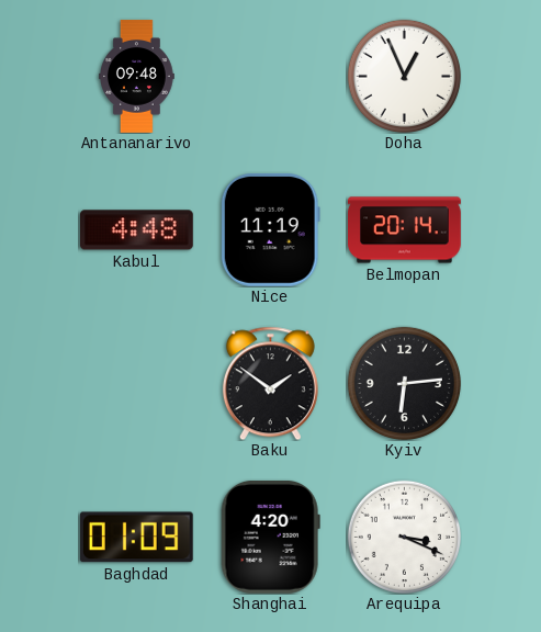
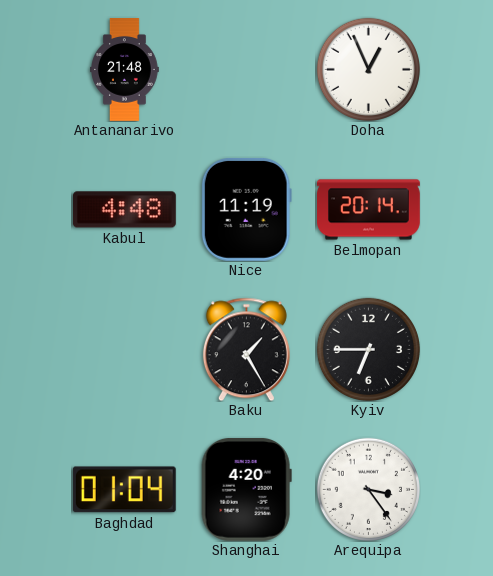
Antananarivo: 09:48 -> 21:48 (125, 70)
Baku: 1:51 -> 1:25 (246, 349)
Kyiv: 6:14 -> 6:45 (368, 349)
Baghdad: 01:09 -> 01:04 (124, 490)
Arequipa: 3:19 -> 3:24 (368, 489)
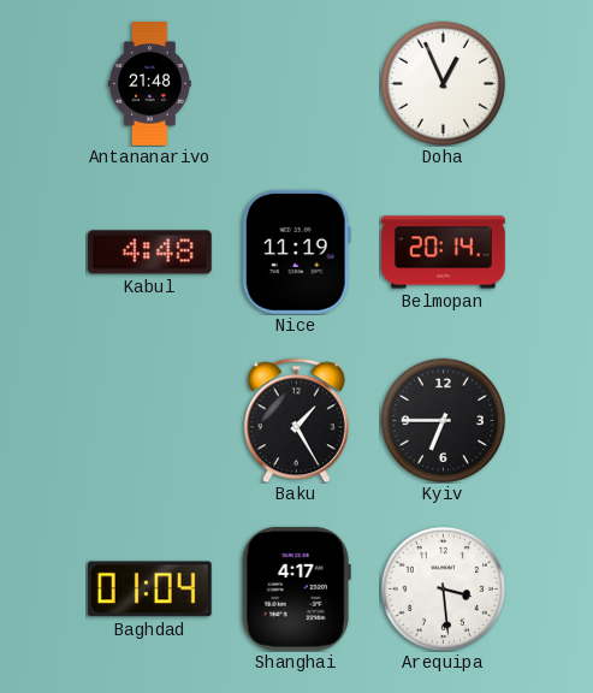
Shanghai: 4:20 -> 4:17 (296, 588)
Arequipa: 3:24 -> 3:29 (443, 588)
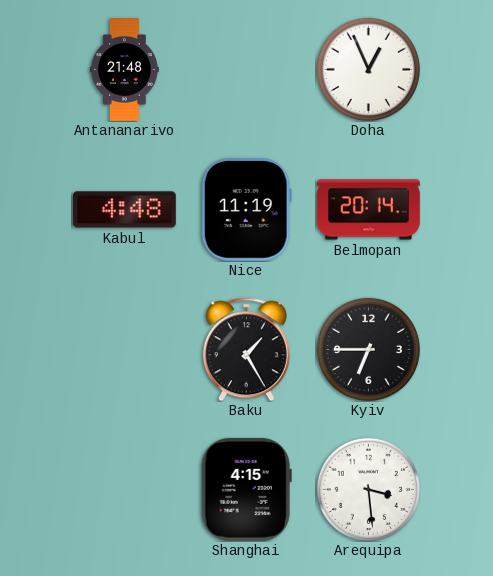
Baghdad: 01:04 -> none (149, 590)
Shanghai: 4:17 -> 4:15 (246, 489)
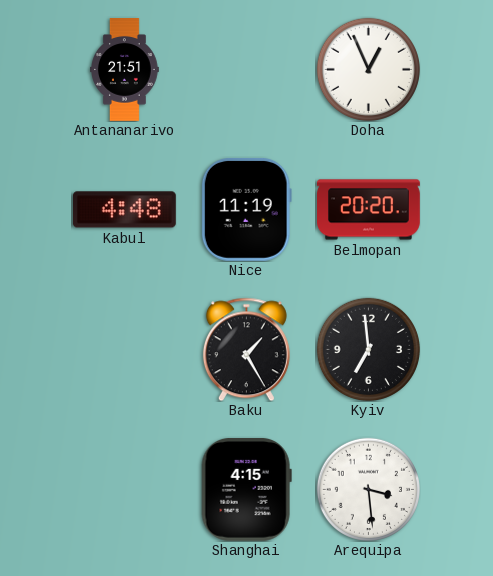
Antananarivo: 21:48 -> 21:51 (125, 70)
Belmopan: 20:14 -> 20:20 (369, 210)
Kyiv: 6:45 -> 6:59 (368, 349)
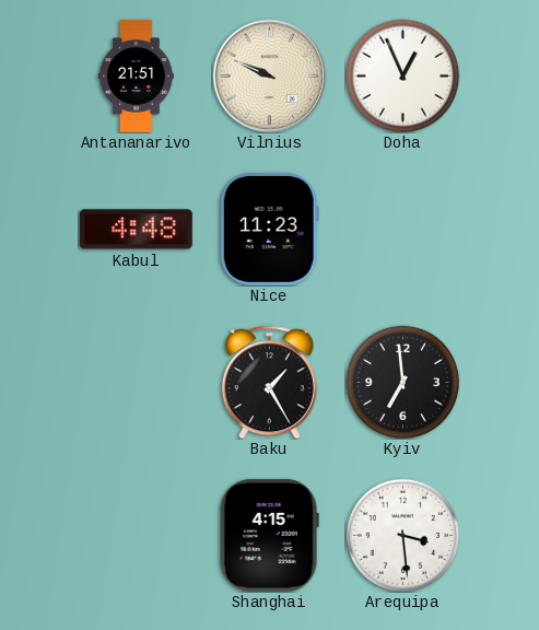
Vilnius: none -> 9:49 (269, 75)
Nice: 11:19 -> 11:23 (269, 229)
Belmopan: 20:20 -> none (369, 210)
